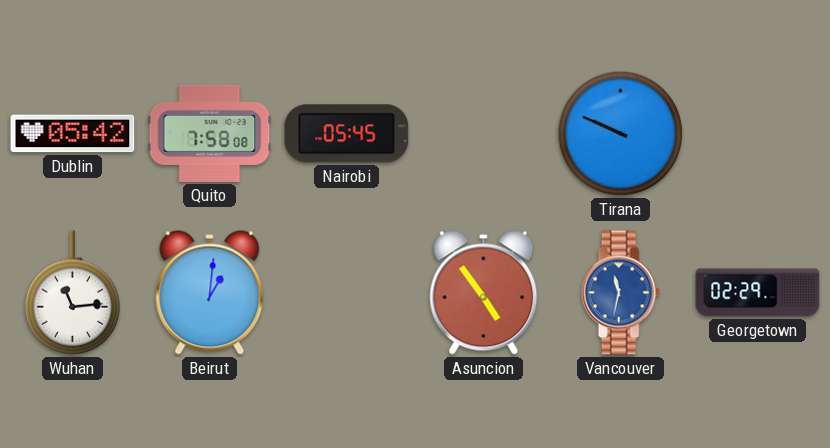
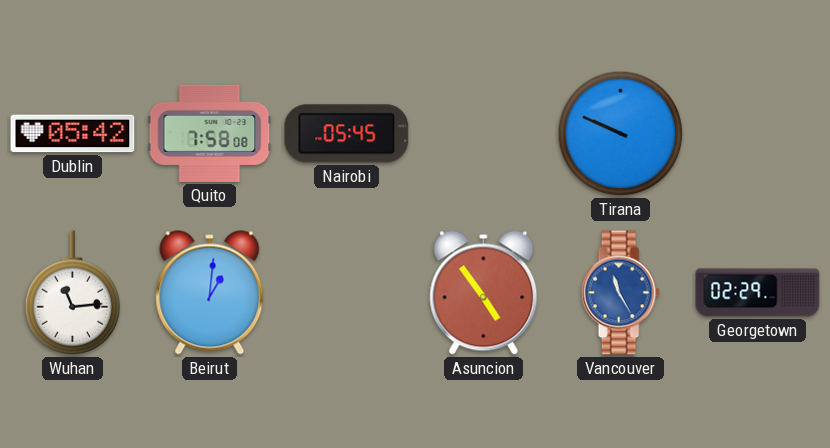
Vancouver: 11:32 -> 11:25 (620, 293)
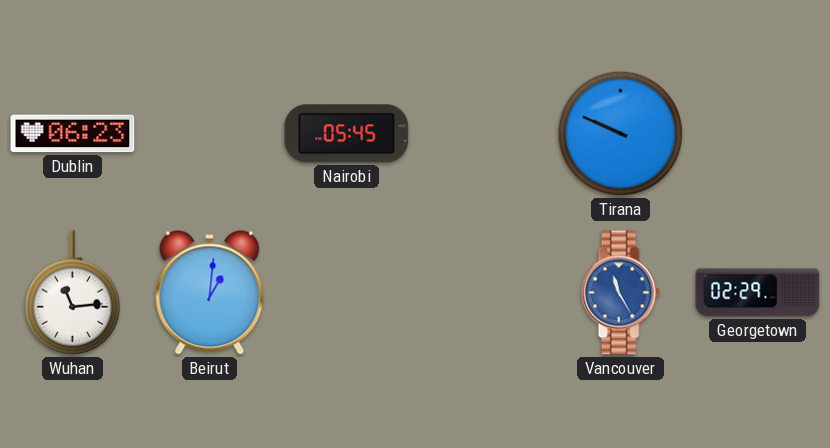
Dublin: 05:42 -> 06:23 (73, 134)
Quito: 7:58 -> none (210, 133)
Asuncion: 4:54 -> none (484, 293)
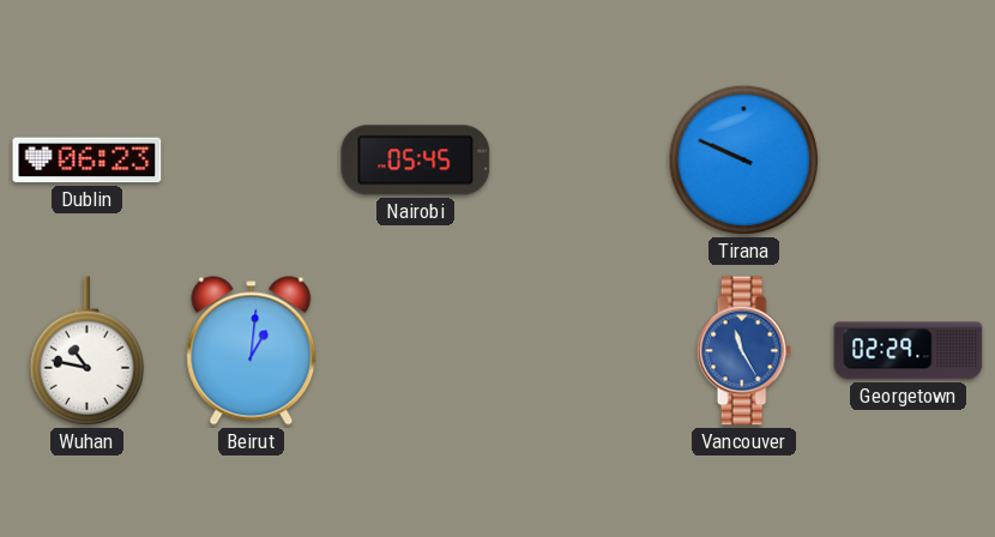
Wuhan: 11:14 -> 10:47 (86, 351)
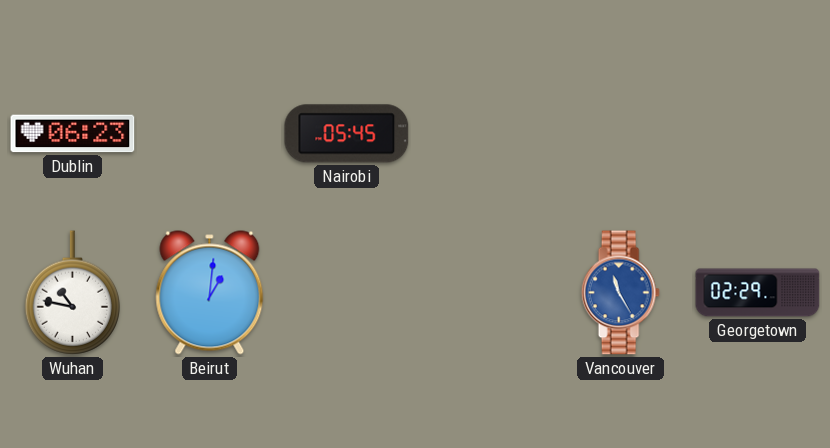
Tirana: 9:49 -> none (744, 161)
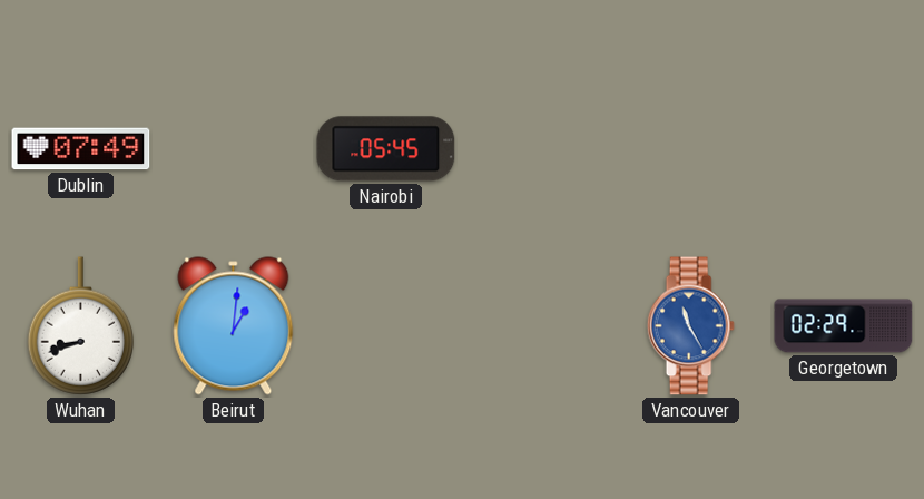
Dublin: 06:23 -> 07:49 (81, 149)
Wuhan: 10:47 -> 8:42 (80, 326)
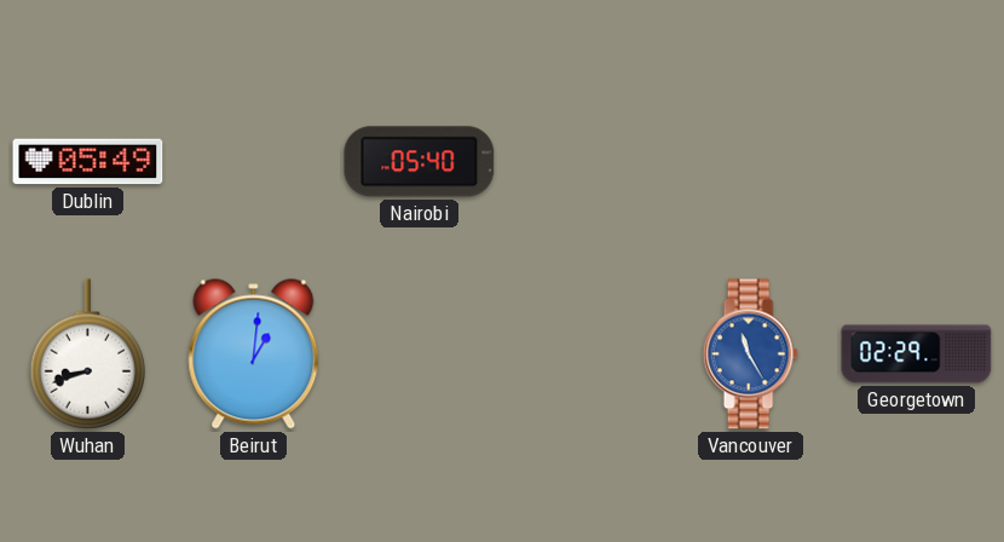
Dublin: 07:49 -> 05:49 (88, 162)
Nairobi: 05:45 -> 05:40 (420, 162)
